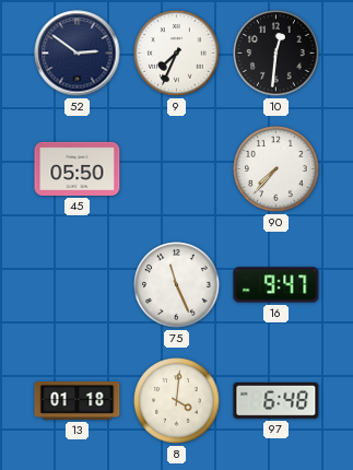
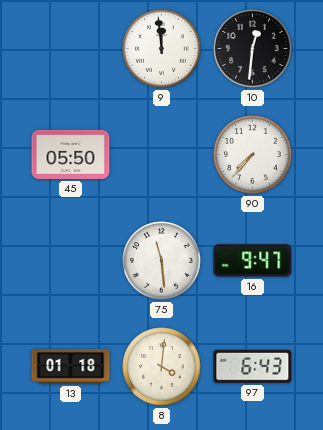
52: 2:51 -> none (78, 54)
9: 7:34 -> 11:59 (162, 49)
75: 11:26 -> 11:29 (162, 261)
97: 6:48 -> 6:43 (253, 366)
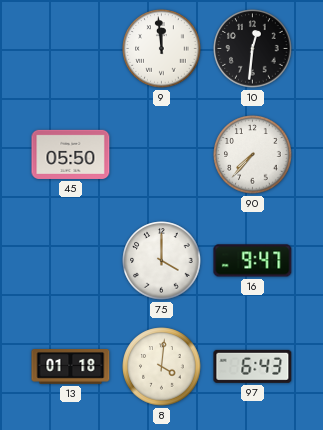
75: 11:29 -> 4:00 (162, 261)
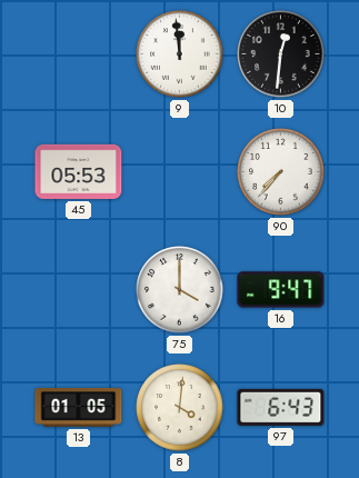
45: 05:50 -> 05:53 (79, 171)
13: 01:18 -> 01:05 (79, 408)
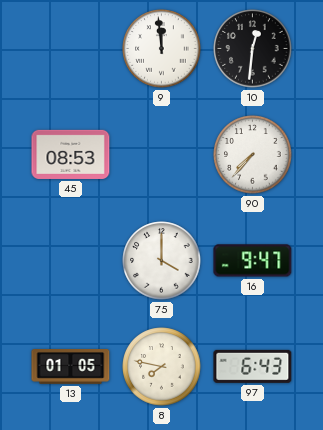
45: 05:53 -> 08:53 (71, 154)
8: 4:01 -> 7:47 (162, 367)
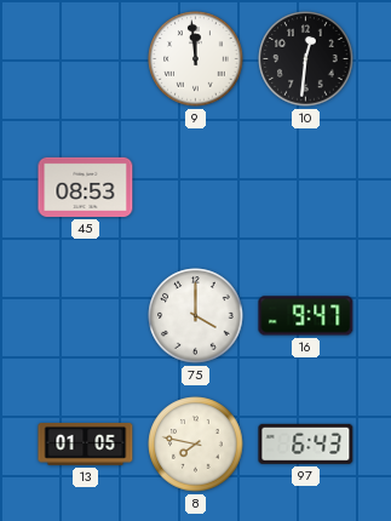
90: 7:37 -> none (253, 155)
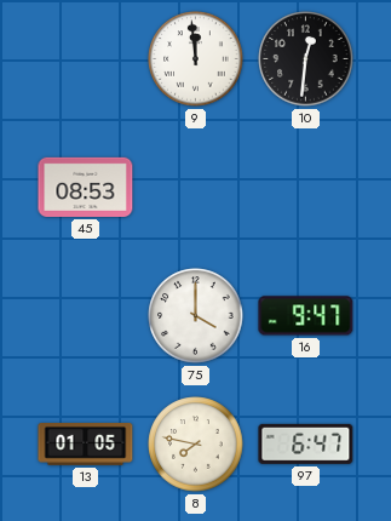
97: 6:43 -> 6:47 (306, 443)
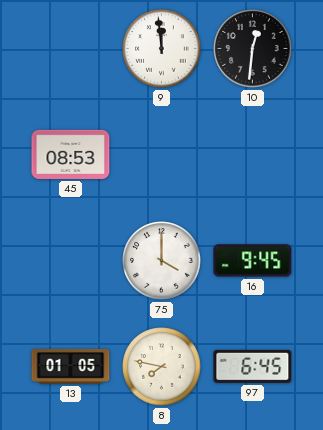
16: 9:47 -> 9:45 (253, 261)
97: 6:47 -> 6:45 (253, 366)
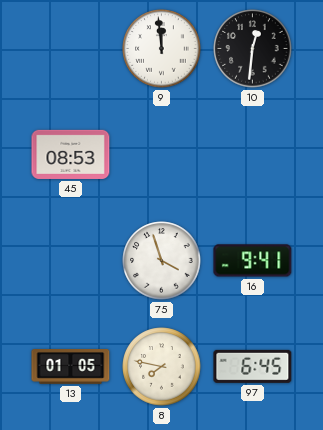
75: 4:00 -> 3:57 (162, 261)
16: 9:45 -> 9:41 (253, 261)
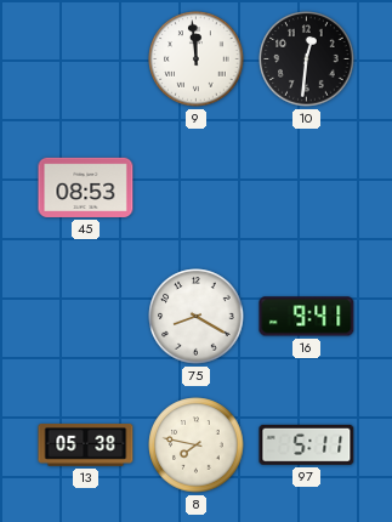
75: 3:57 -> 8:20 (197, 317)
13: 01:05 -> 05:38 (86, 446)
97: 6:45 -> 5:11 (307, 444)
